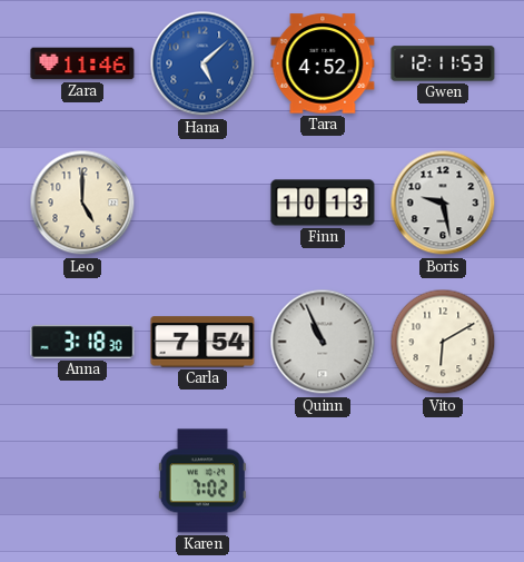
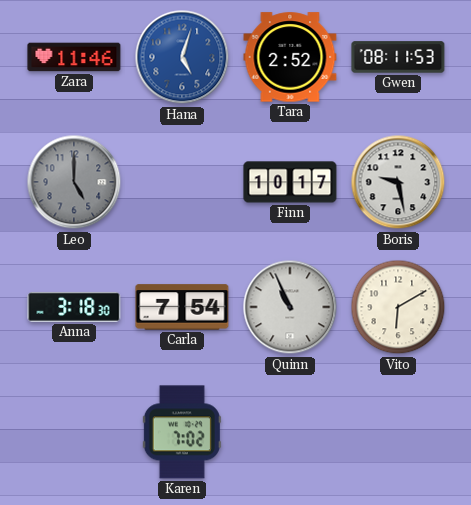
Hana: 5:08 -> 5:03 (182, 57)
Tara: 4:52 -> 2:52 (290, 57)
Gwen: 12:11 -> 08:11 (398, 57)
Leo dial: cream -> grey (74, 182)
Finn: 10:13 -> 10:17 (290, 182)
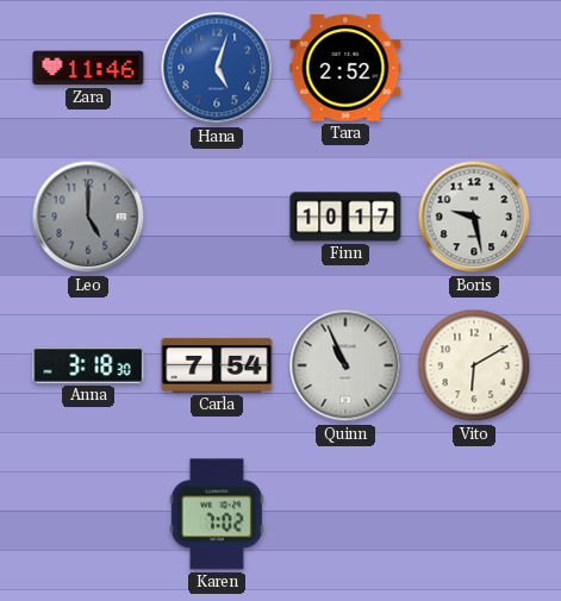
Gwen: 08:11 -> none (398, 57)
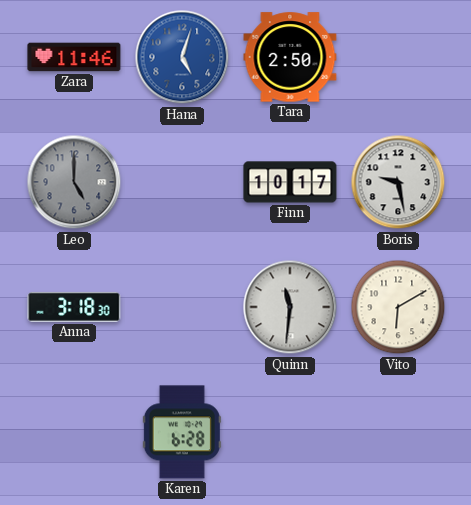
Tara: 2:52 -> 2:50 (290, 57)
Carla: 7:54 -> none (217, 365)
Quinn: 10:56 -> 11:31 (290, 307)
Karen: 7:02 -> 6:28 (182, 432)
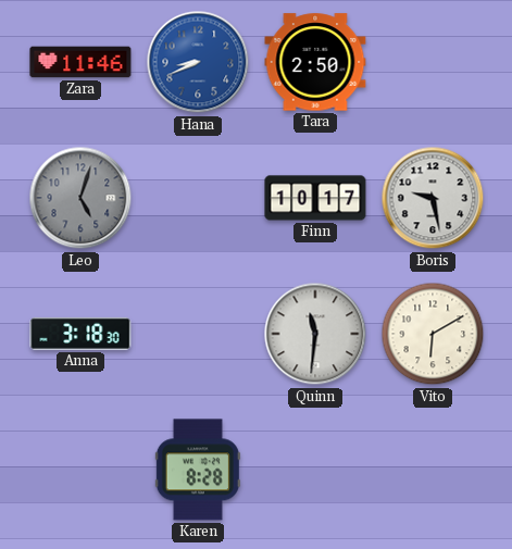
Hana: 5:03 -> 8:41 (198, 62)
Leo: 5:00 -> 5:03 (80, 198)
Karen: 6:28 -> 8:28 (198, 470)
